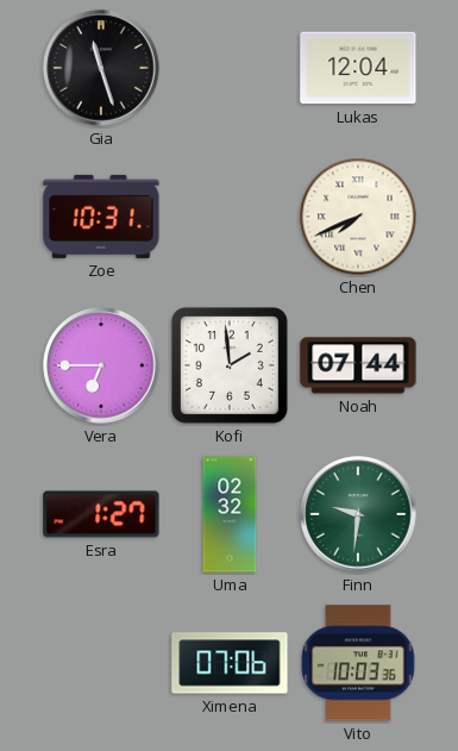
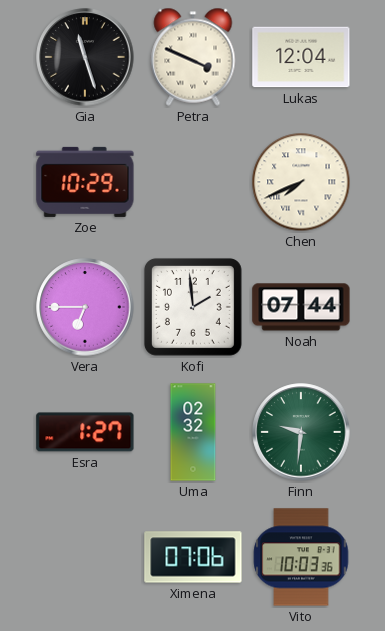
Petra: none -> 3:49 (193, 57)
Zoe: 10:31 -> 10:29 (85, 182)
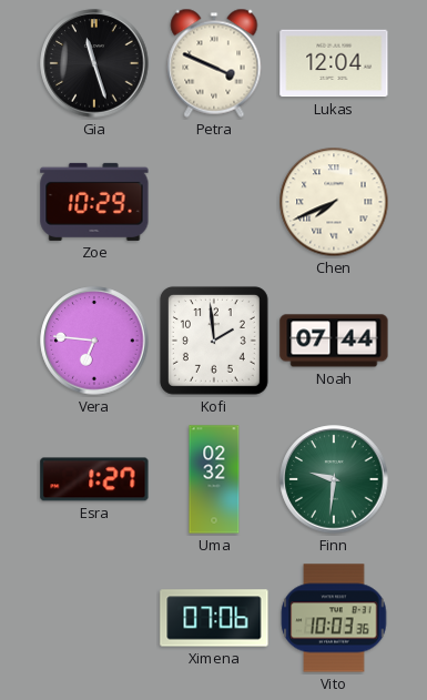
Vera: 6:45 -> 6:46 (94, 341)
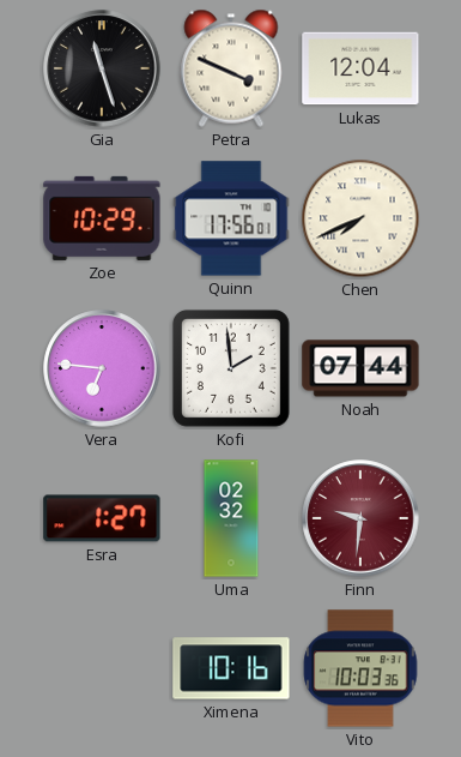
Quinn: none -> 17:56 (231, 218)
Finn dial: green -> burgundy (360, 518)
Ximena: 07:06 -> 10:16 (231, 668)
